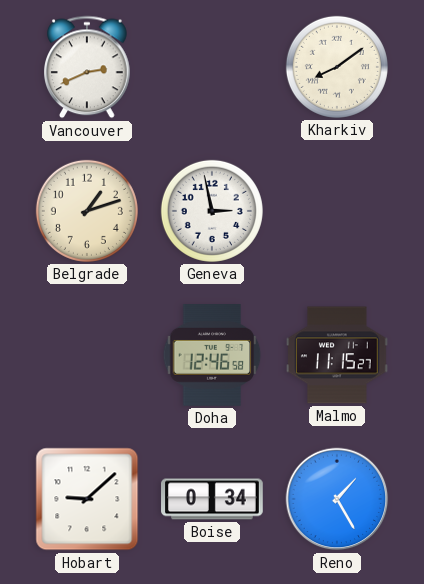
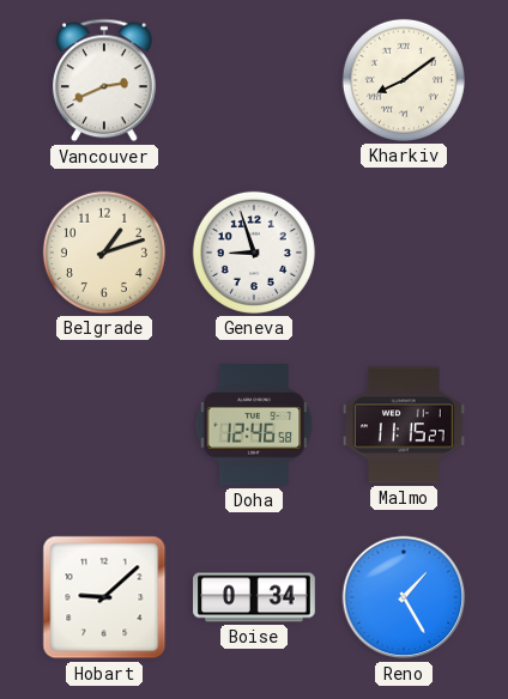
Geneva: 2:58 -> 8:57 (254, 253)
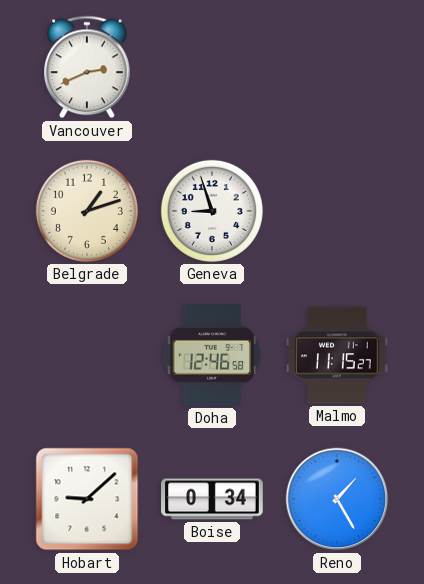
Kharkiv: 8:09 -> none (404, 80)
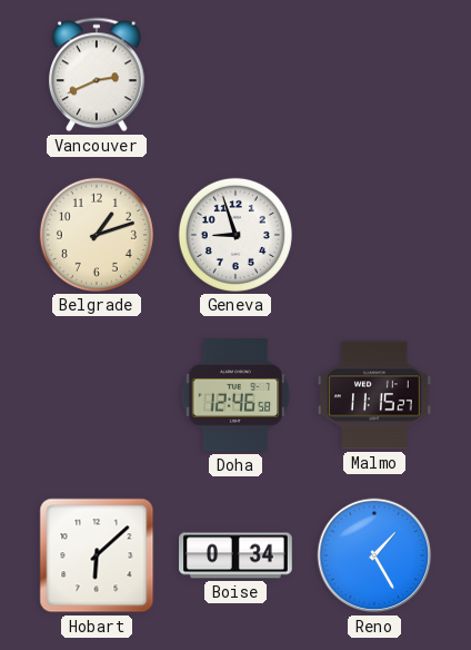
Hobart: 9:08 -> 6:08 (97, 555)
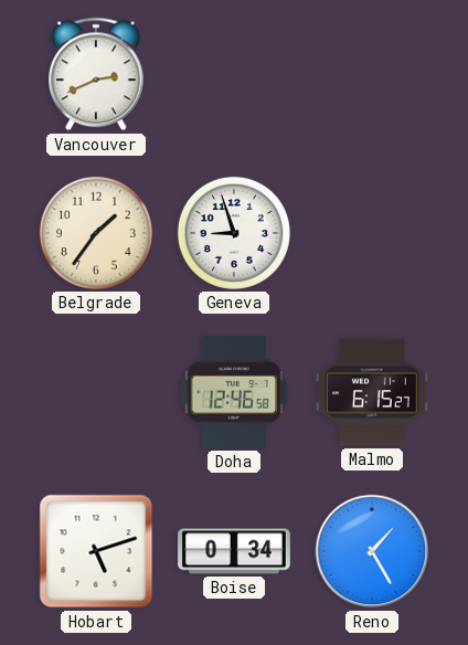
Belgrade: 1:12 -> 1:36 (96, 233)
Malmo: 11:15 -> 6:15 (373, 392)
Hobart: 6:08 -> 5:12 (96, 551)
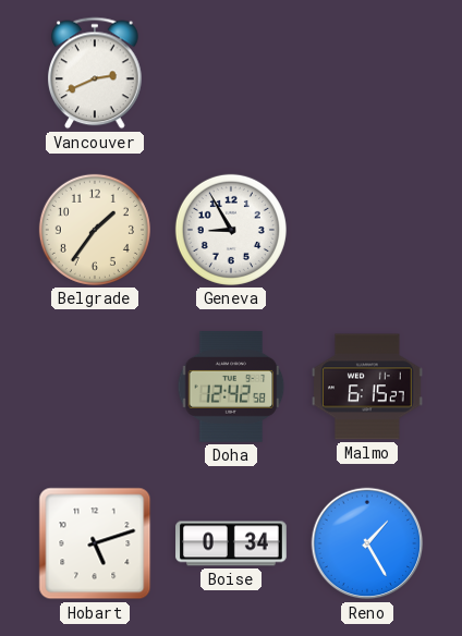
Geneva: 8:57 -> 8:55 (231, 230)
Doha: 12:46 -> 12:42 (231, 388)
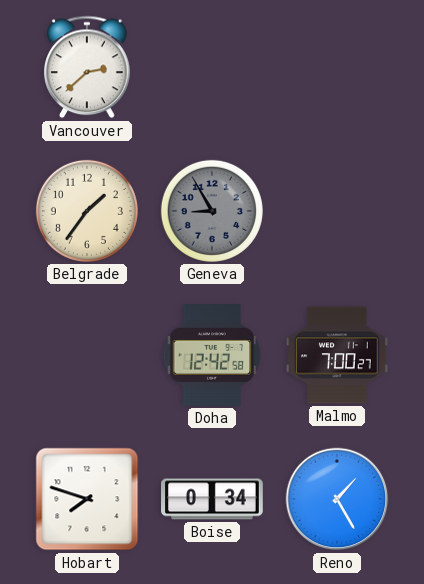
Vancouver: 2:41 -> 2:38 (88, 67)
Geneva dial: white -> grey (212, 211)
Malmo: 6:15 -> 7:00 (338, 355)
Hobart: 5:12 -> 7:48 (87, 499)
